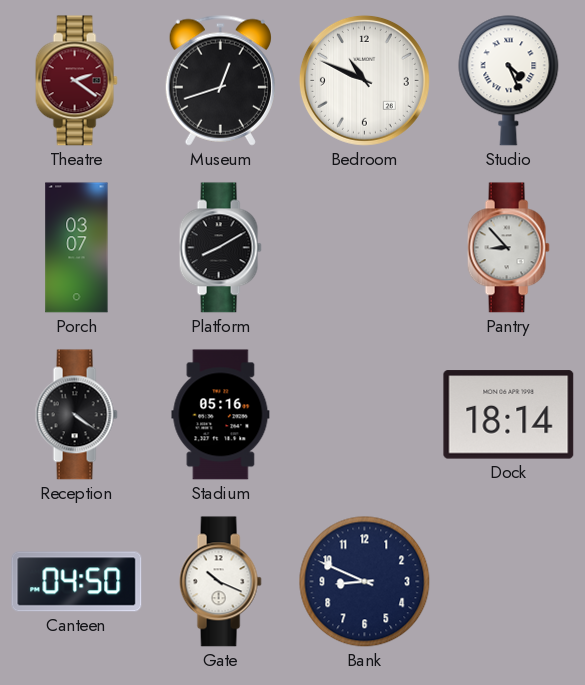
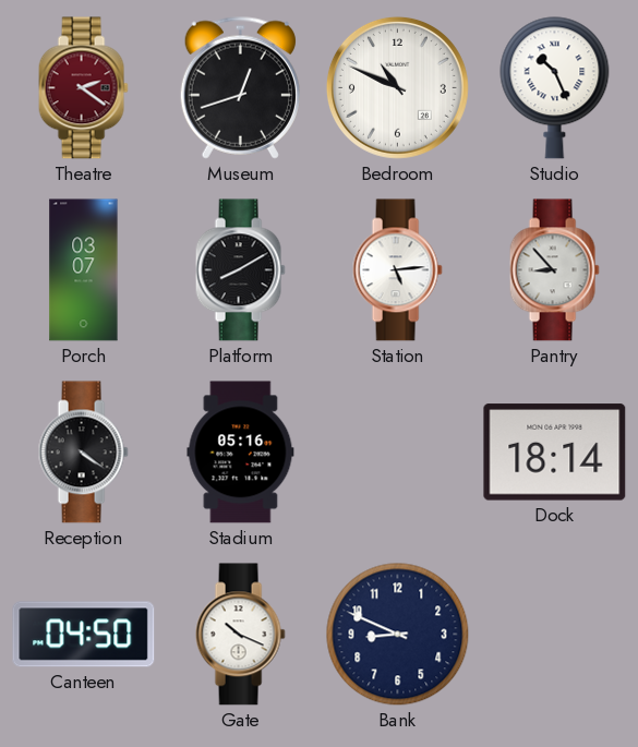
Studio: 4:26 -> 10:26 (555, 88)
Station: none -> 5:14 (397, 270)
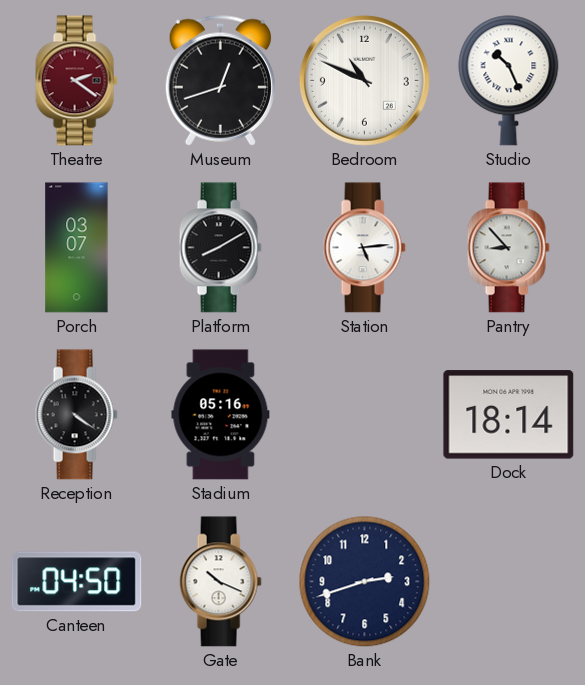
Bank: 8:49 -> 2:42 (365, 582)
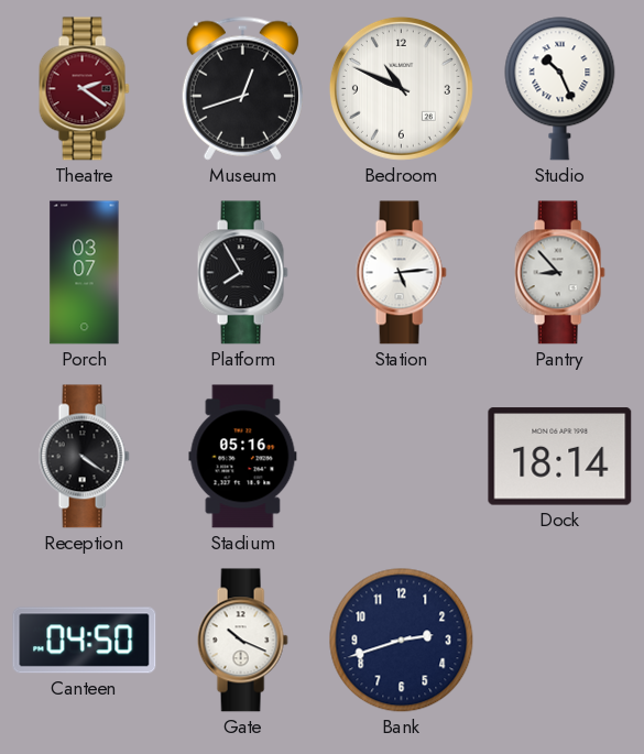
Platform: 8:10 -> 7:55 (242, 273)
